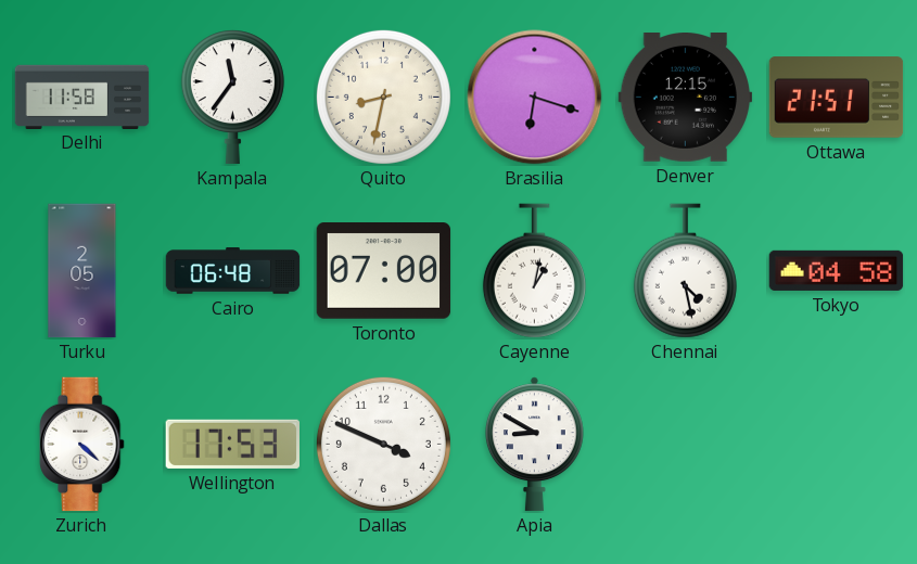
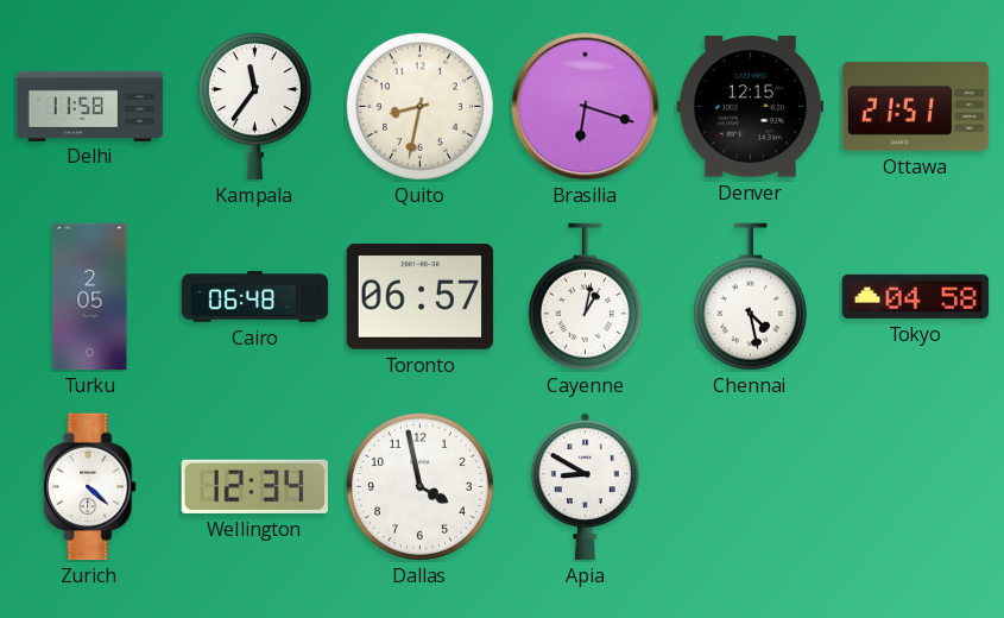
Toronto: 07:00 -> 06:57 (421, 297)
Wellington: 17:53 -> 12:34 (254, 486)
Dallas: 3:49 -> 3:58 (419, 486)
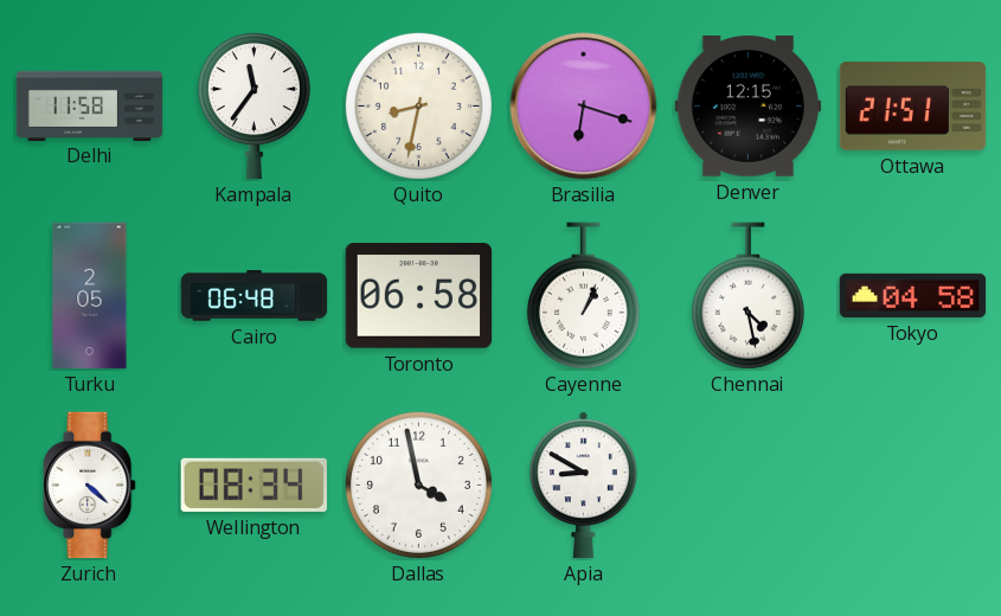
Toronto: 06:57 -> 06:58 (419, 296)
Cayenne: 1:02 -> 1:04 (583, 296)
Wellington: 12:34 -> 08:34 (254, 485)
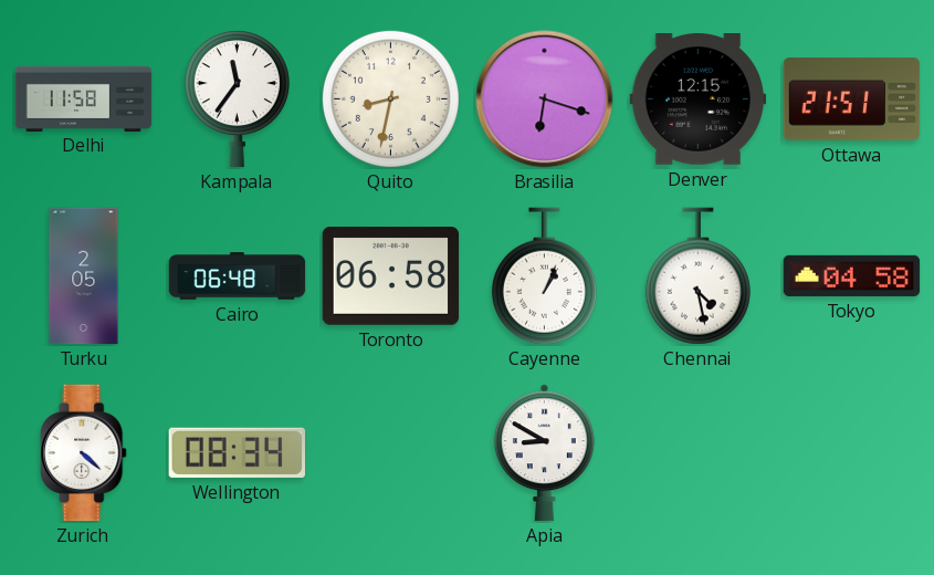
Dallas: 3:58 -> none (418, 485)
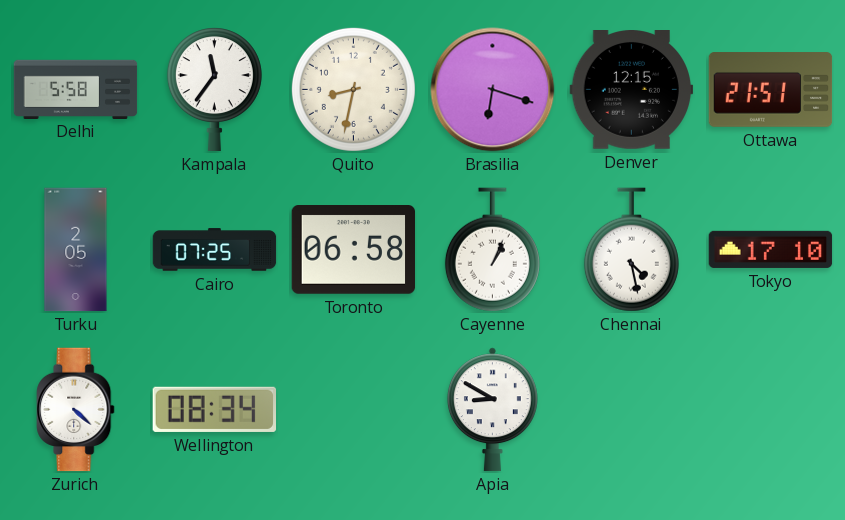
Delhi: 11:58 -> 5:58 (76, 89)
Cairo: 06:48 -> 07:25 (215, 250)
Tokyo: 04:58 -> 17:10 (771, 249)
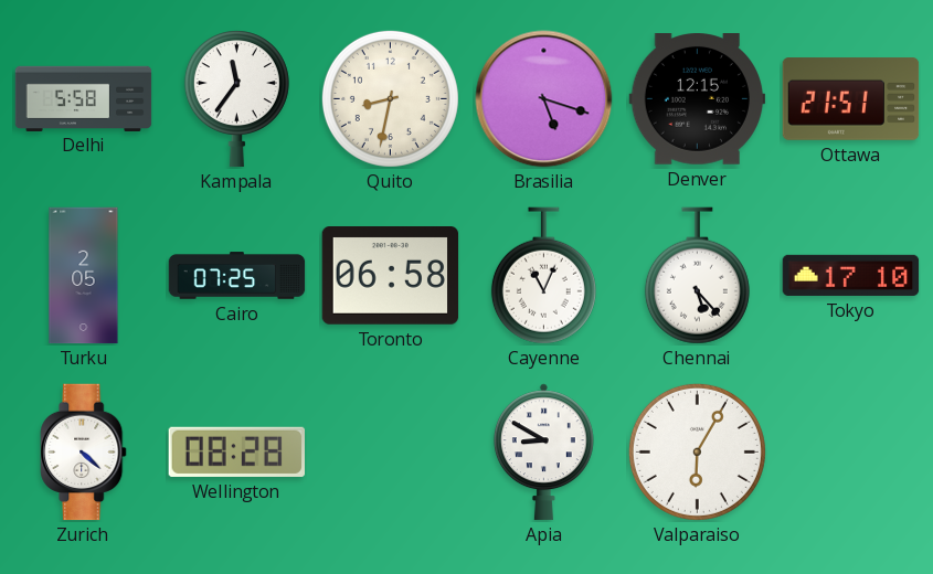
Brasilia: 6:18 -> 5:18 (544, 99)
Cayenne: 1:04 -> 11:04 (543, 276)
Chennai: 4:28 -> 5:23 (697, 276)
Wellington: 08:34 -> 08:28 (236, 451)
Valparaiso: none -> 6:05 (697, 451)
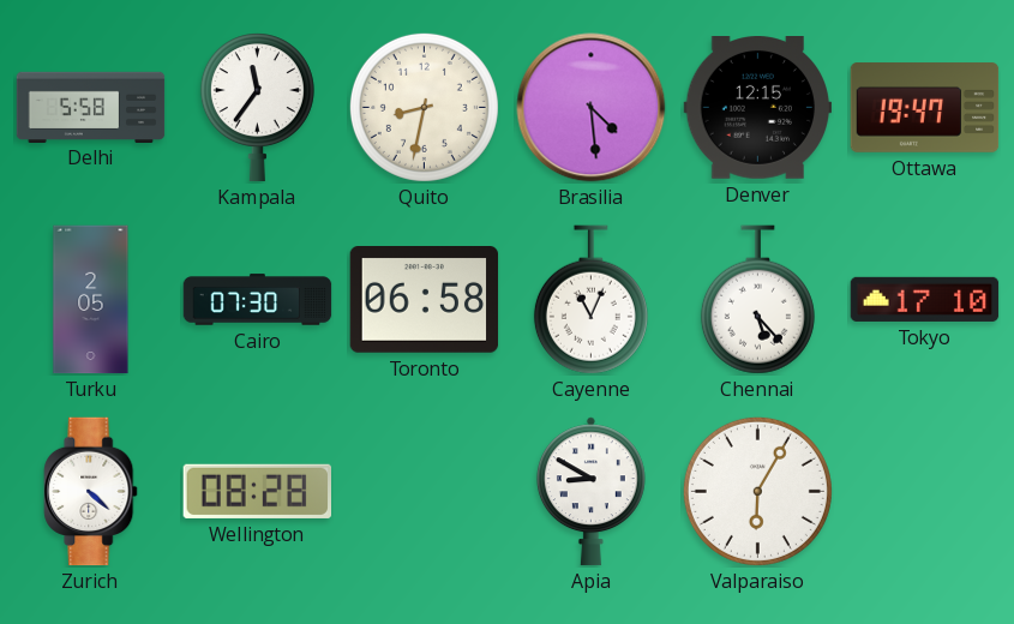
Brasilia: 5:18 -> 4:29 (592, 108)
Ottawa: 21:51 -> 19:47 (925, 108)
Cairo: 07:25 -> 07:30 (258, 300)
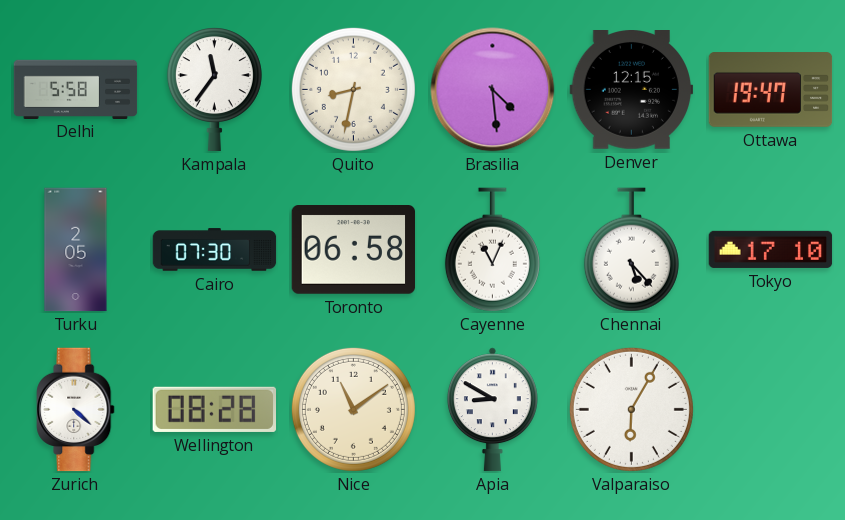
Nice: none -> 11:09 (353, 409)
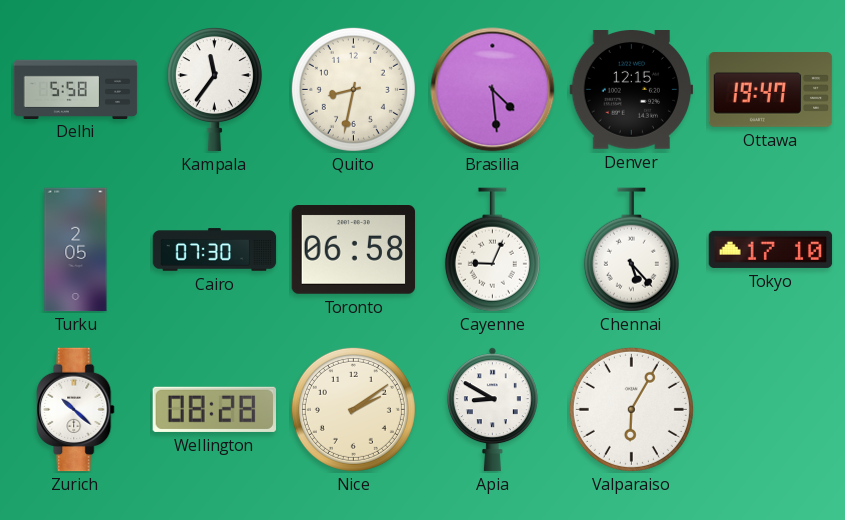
Cayenne: 11:04 -> 9:04 (492, 250)
Zurich: 4:22 -> 10:22 (76, 410)
Nice: 11:09 -> 2:09 (353, 409)
